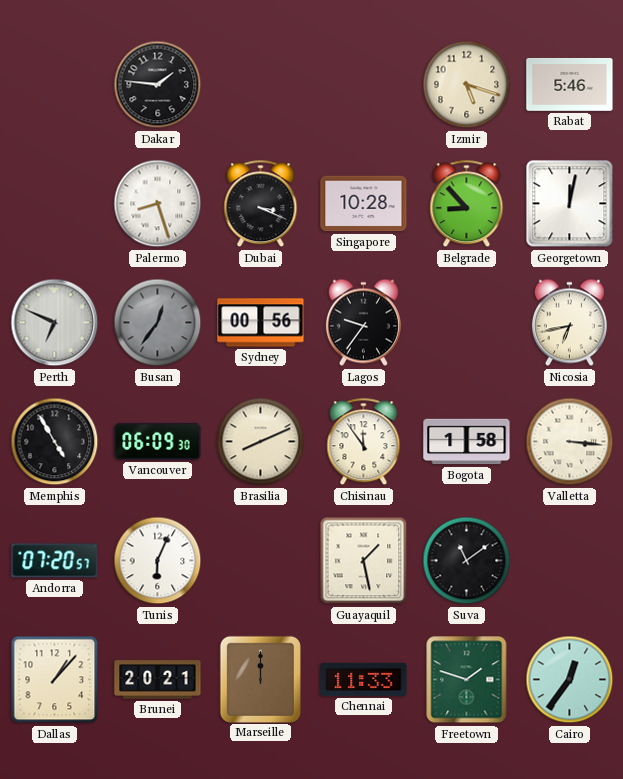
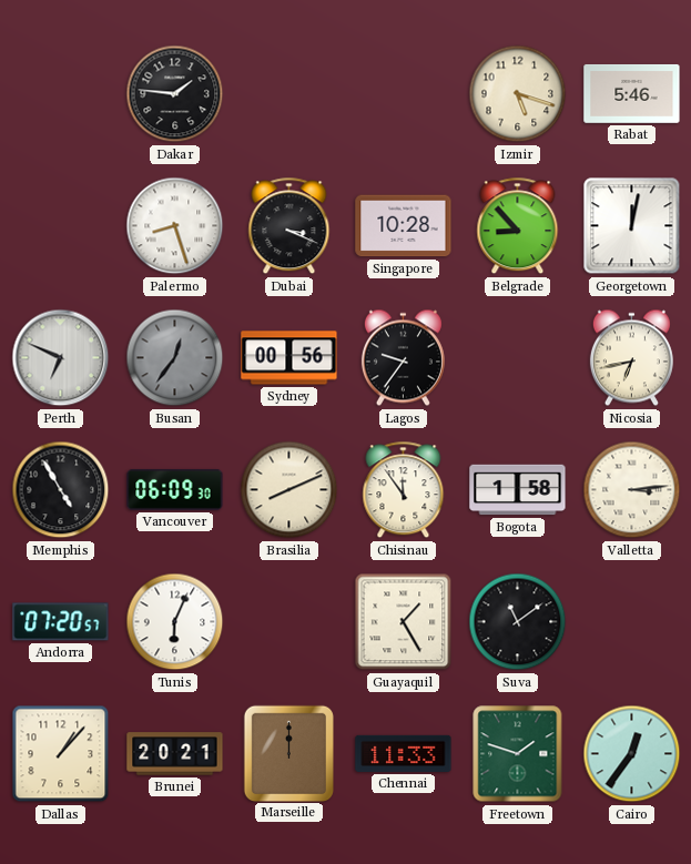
Valletta: 3:16 -> 3:14 (632, 490)
Guayaquil: 1:28 -> 1:25 (404, 622)
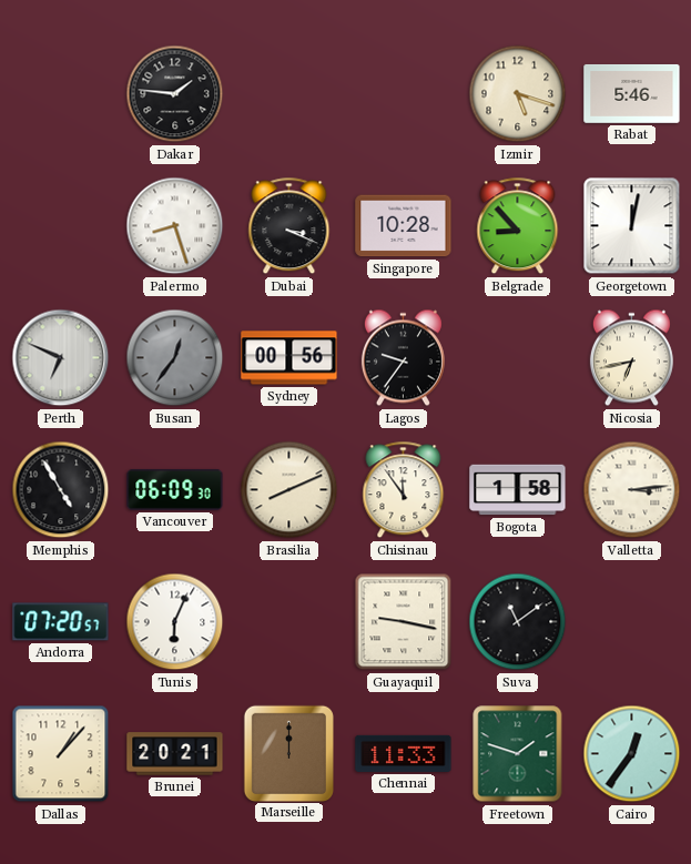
Guayaquil: 1:25 -> 9:17 (404, 622)
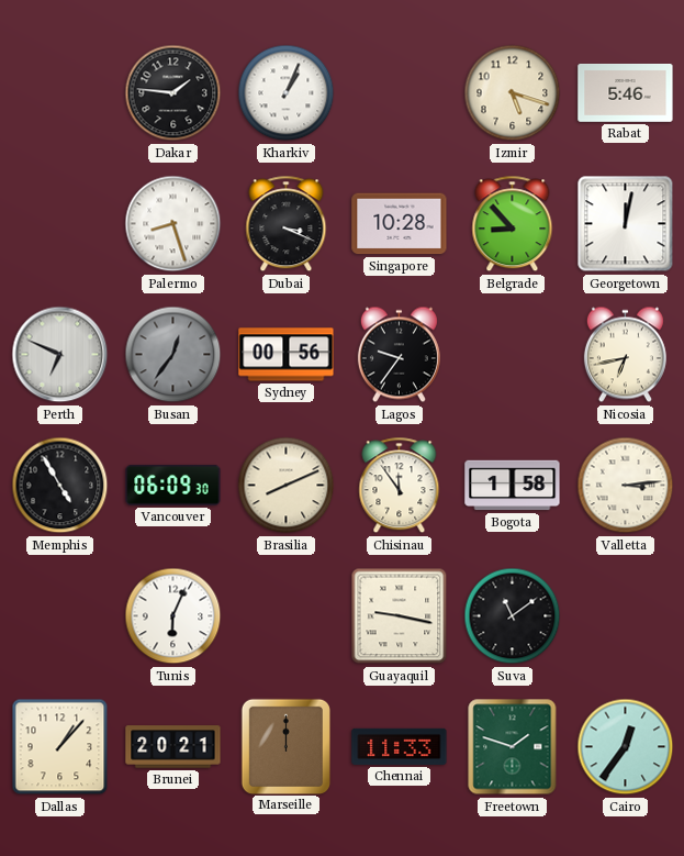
Kharkiv: none -> 1:04 (287, 93)
Andorra: 07:20 -> none (61, 622)
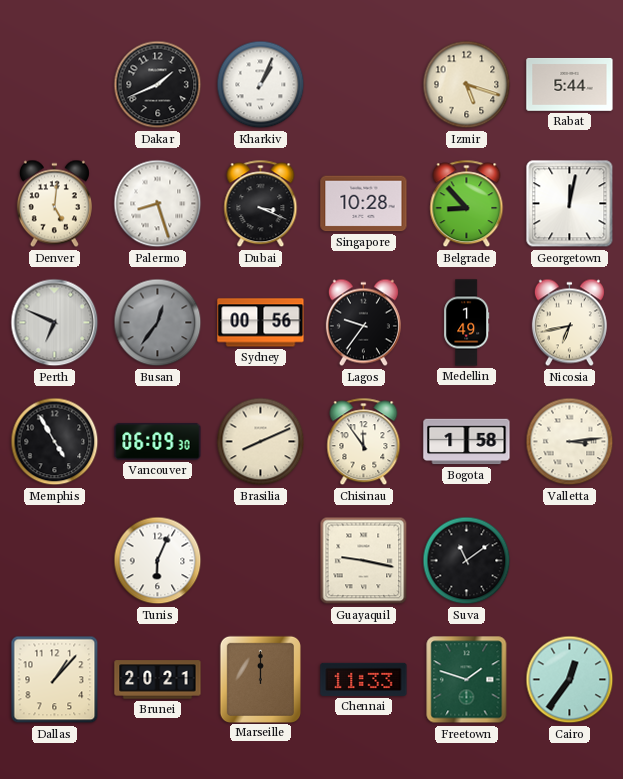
Dakar: 1:46 -> 1:41 (158, 85)
Rabat: 5:46 -> 5:44 (570, 84)
Denver: none -> 5:01 (54, 204)
Medellin: none -> 1:49 (467, 323)
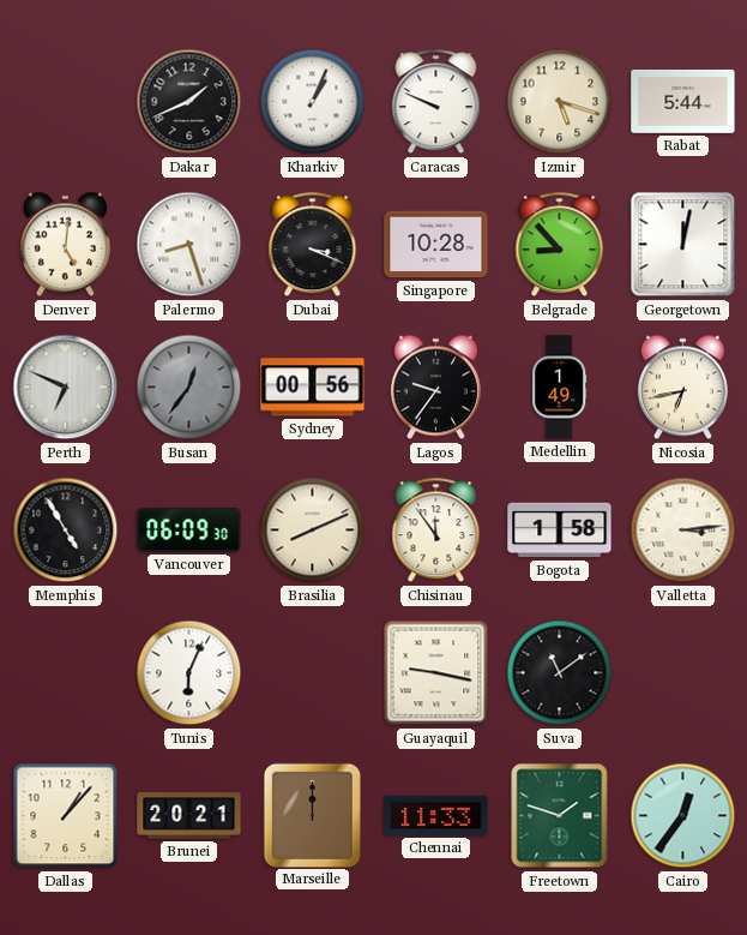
Caracas: none -> 9:49 (436, 102)
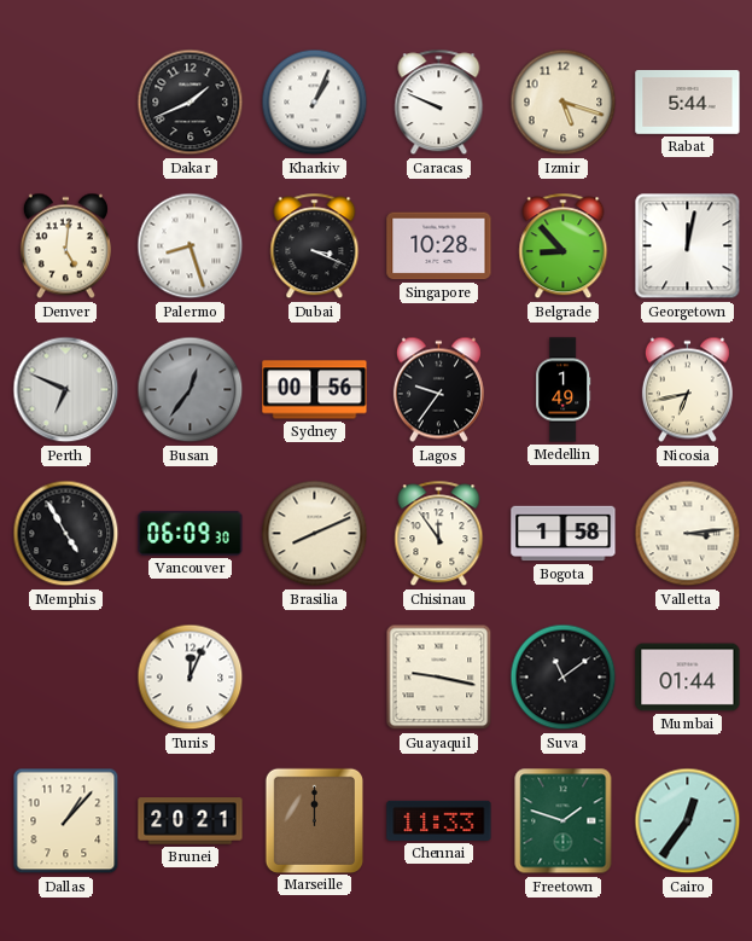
Tunis: 6:04 -> 12:04 (191, 678)
Mumbai: none -> 01:44 (688, 678)
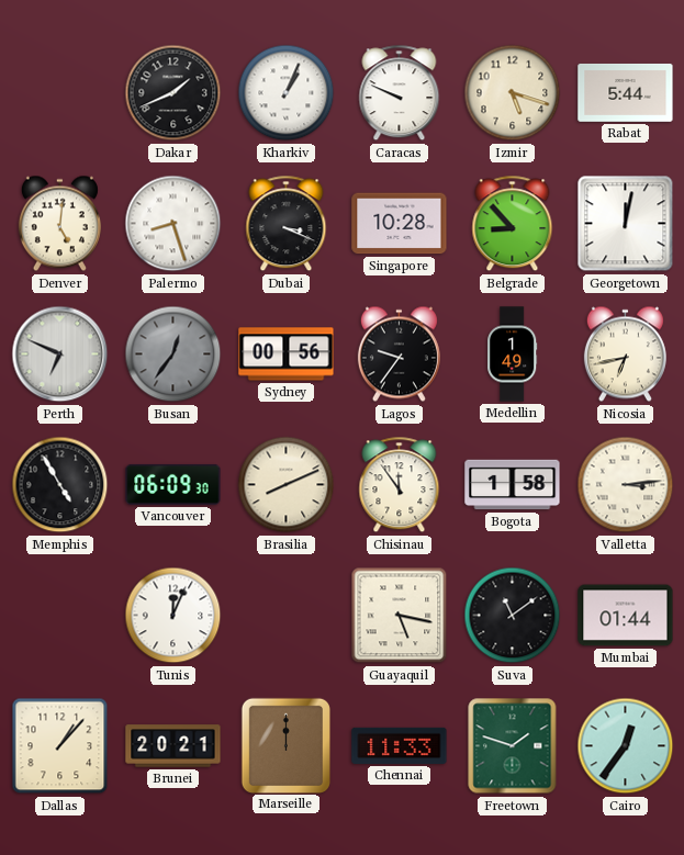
Guayaquil: 9:17 -> 5:17 (400, 616)
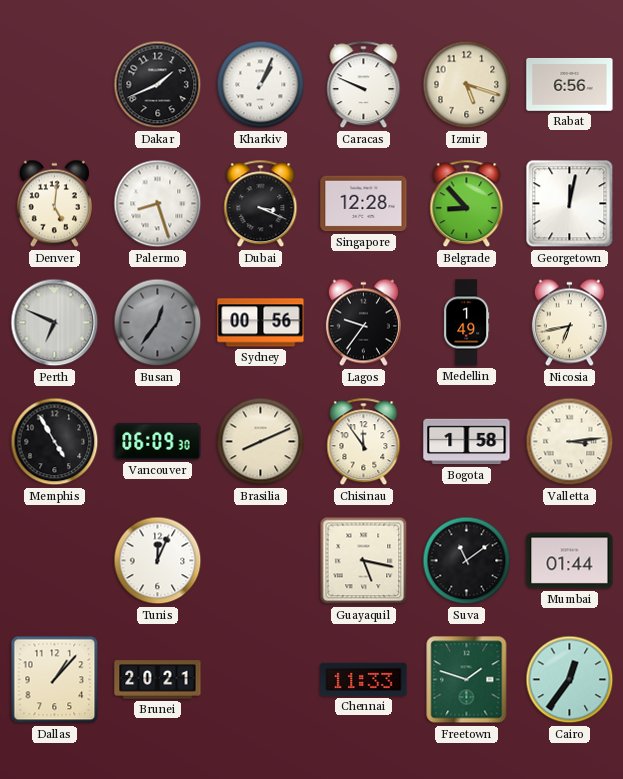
Rabat: 5:44 -> 6:56 (570, 84)
Singapore: 10:28 -> 12:28 (364, 204)
Marseille: 12:00 -> none (285, 745)
